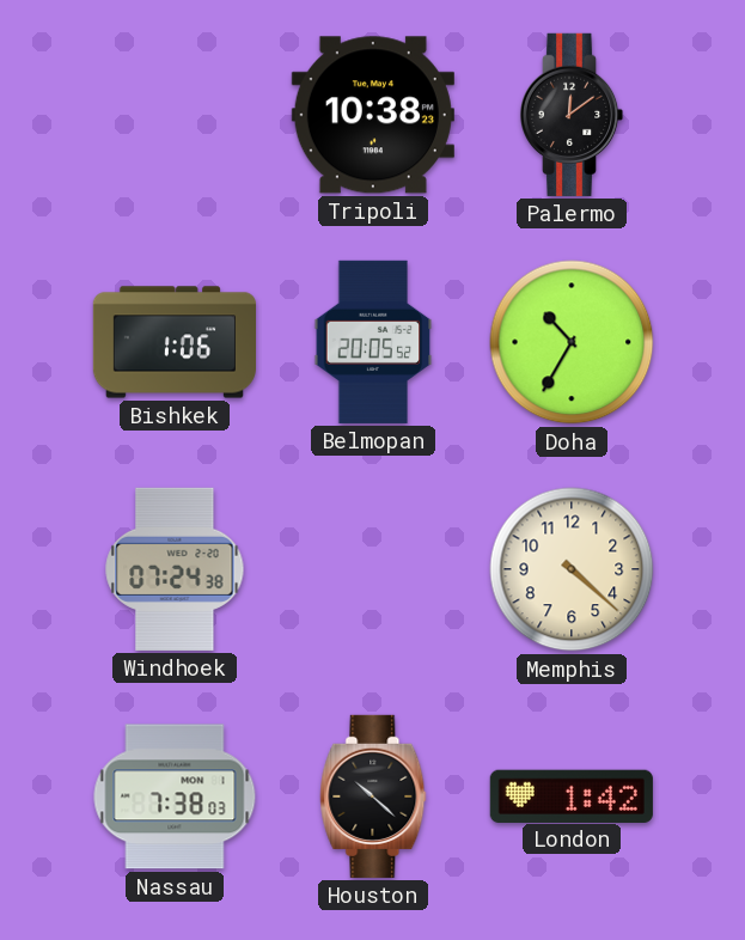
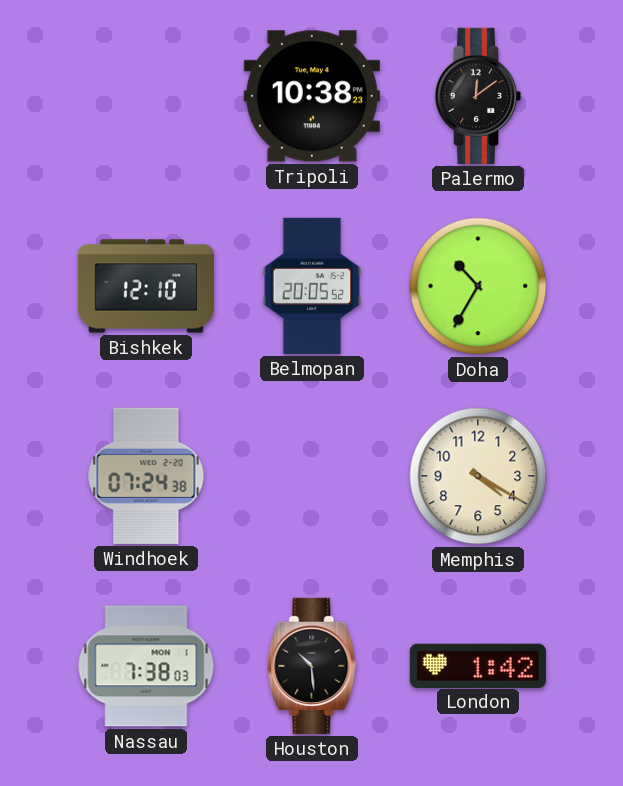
Bishkek: 1:06 -> 12:10 (145, 286)
Memphis: 4:22 -> 4:20 (478, 476)
Houston: 10:22 -> 10:29 (312, 666)
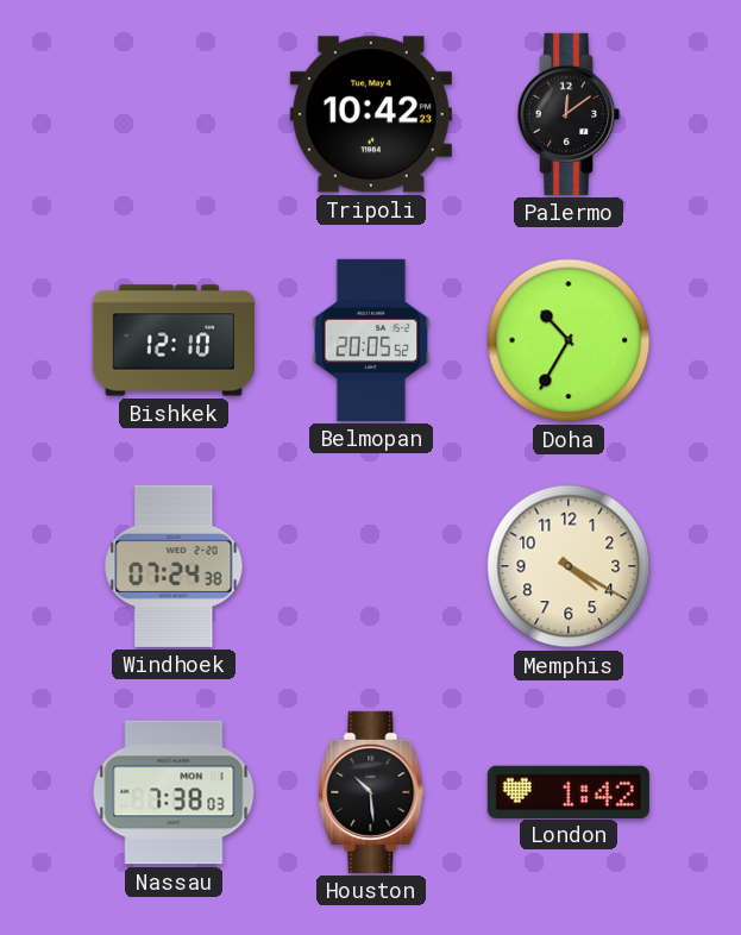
Tripoli: 10:38 -> 10:42 (371, 114)
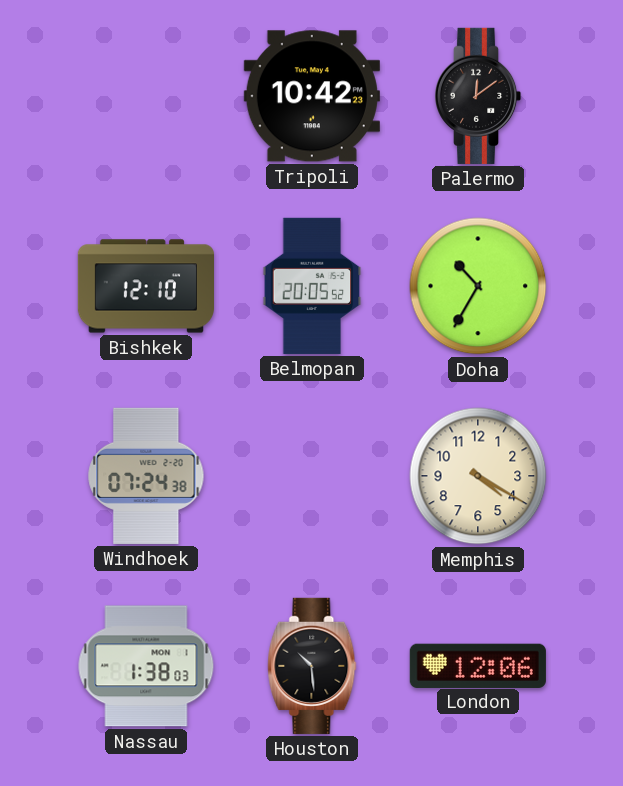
Nassau: 7:38 -> 1:38 (146, 666)
London: 1:42 -> 12:06 (478, 665)
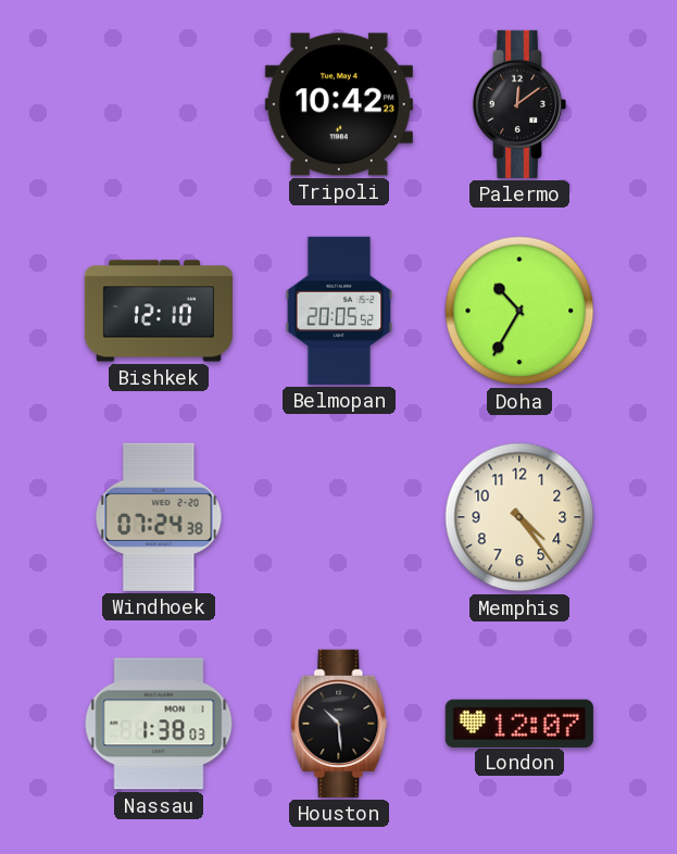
Memphis: 4:20 -> 4:24 (519, 517)
London: 12:06 -> 12:07 (519, 723)
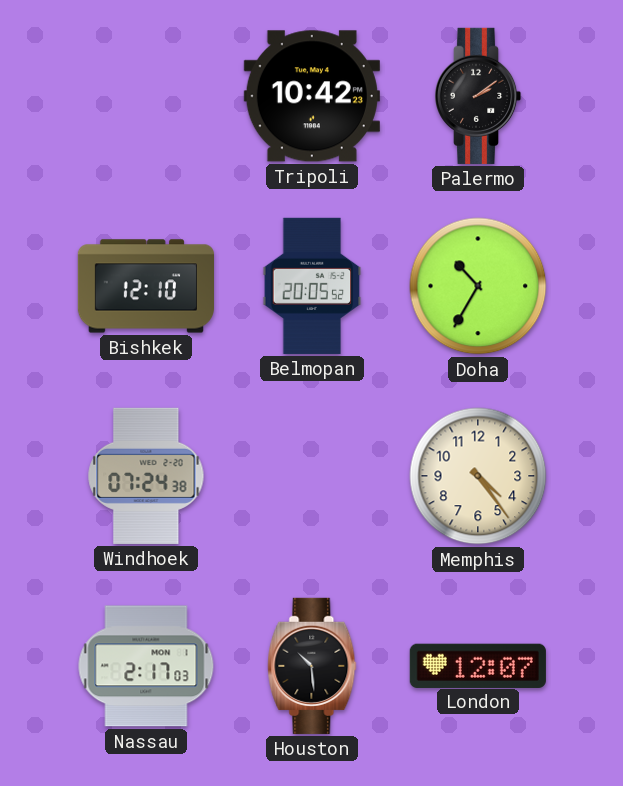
Palermo: 12:09 -> 2:09 (478, 96)
Nassau: 1:38 -> 2:17 (146, 666)
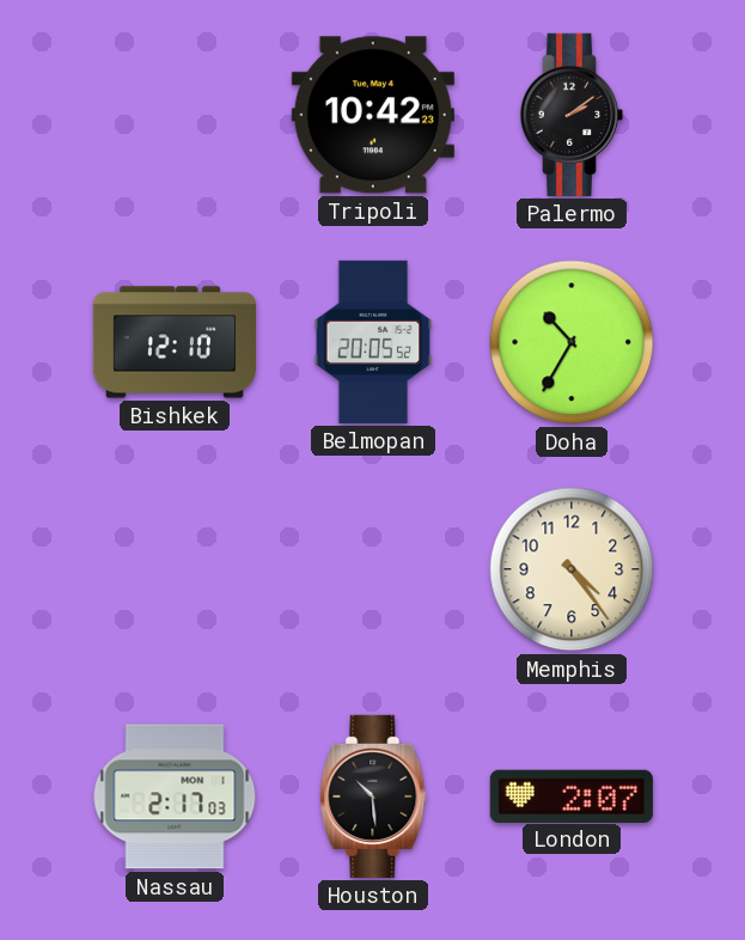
Windhoek: 07:24 -> none (146, 476)
London: 12:07 -> 2:07 (572, 795)
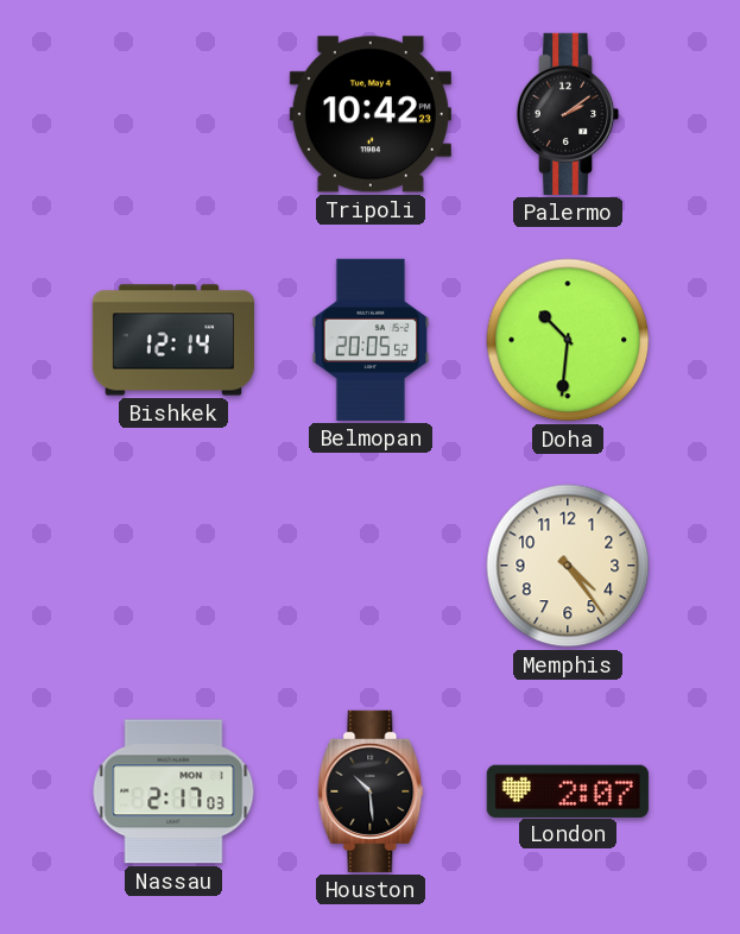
Bishkek: 12:10 -> 12:14 (172, 340)
Doha: 10:35 -> 10:31 (568, 340)
